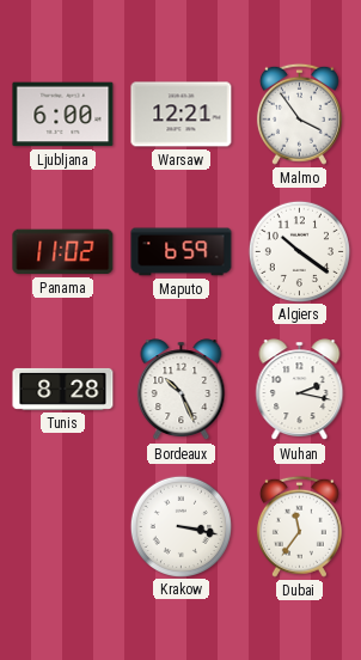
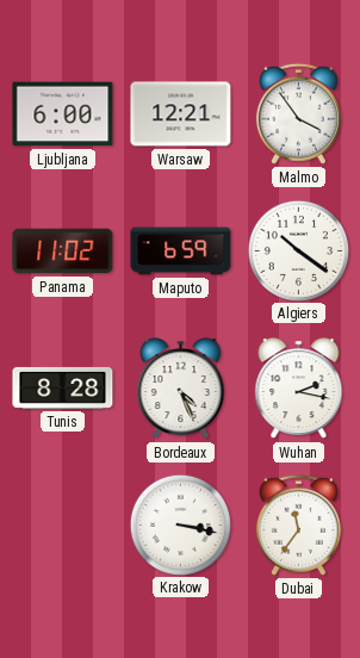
Bordeaux: 10:26 -> 4:26 (181, 389)
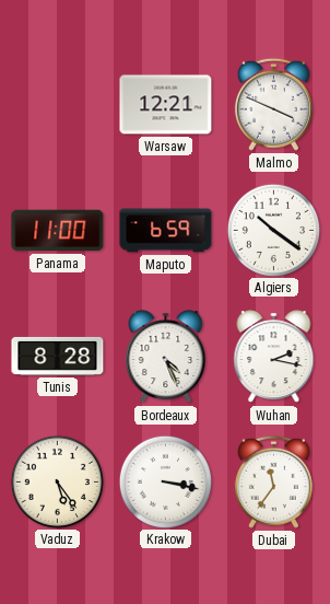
Ljubljana: 6:00 -> none (63, 114)
Malmo: 3:54 -> 3:49 (273, 104)
Panama: 11:02 -> 11:00 (58, 231)
Vaduz: none -> 5:24 (57, 481)
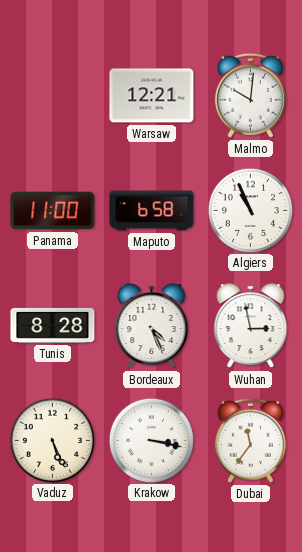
Malmo: 3:49 -> 10:01 (250, 95)
Maputo: 6:59 -> 6:58 (152, 211)
Algiers: 10:21 -> 10:56 (250, 210)
Wuhan: 2:17 -> 2:58 (251, 326)
Vaduz: 5:24 -> 5:26 (52, 440)
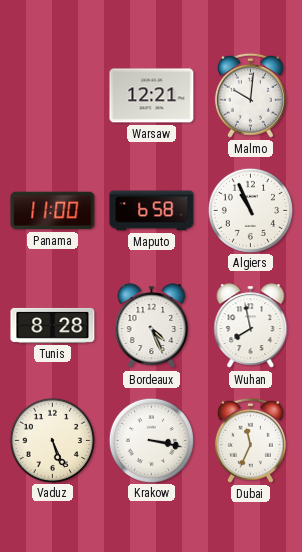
Wuhan: 2:58 -> 7:58 (251, 326)
Dubai: 11:36 -> 11:34 (250, 440)
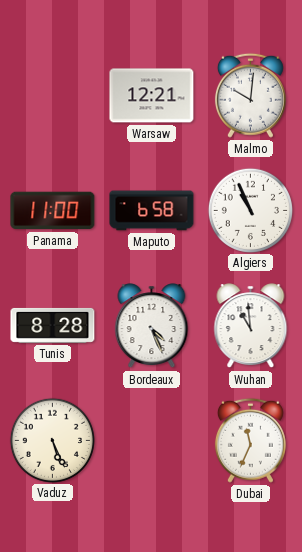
Wuhan: 7:58 -> 10:59 (251, 326)
Krakow: 3:17 -> none (151, 440)
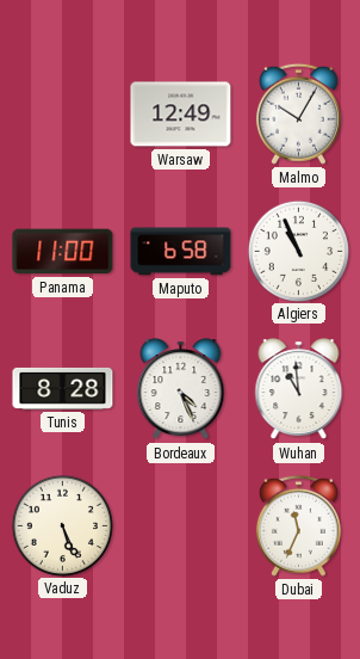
Warsaw: 12:21 -> 12:49 (181, 115)
Malmo: 10:01 -> 10:05 (298, 113)
